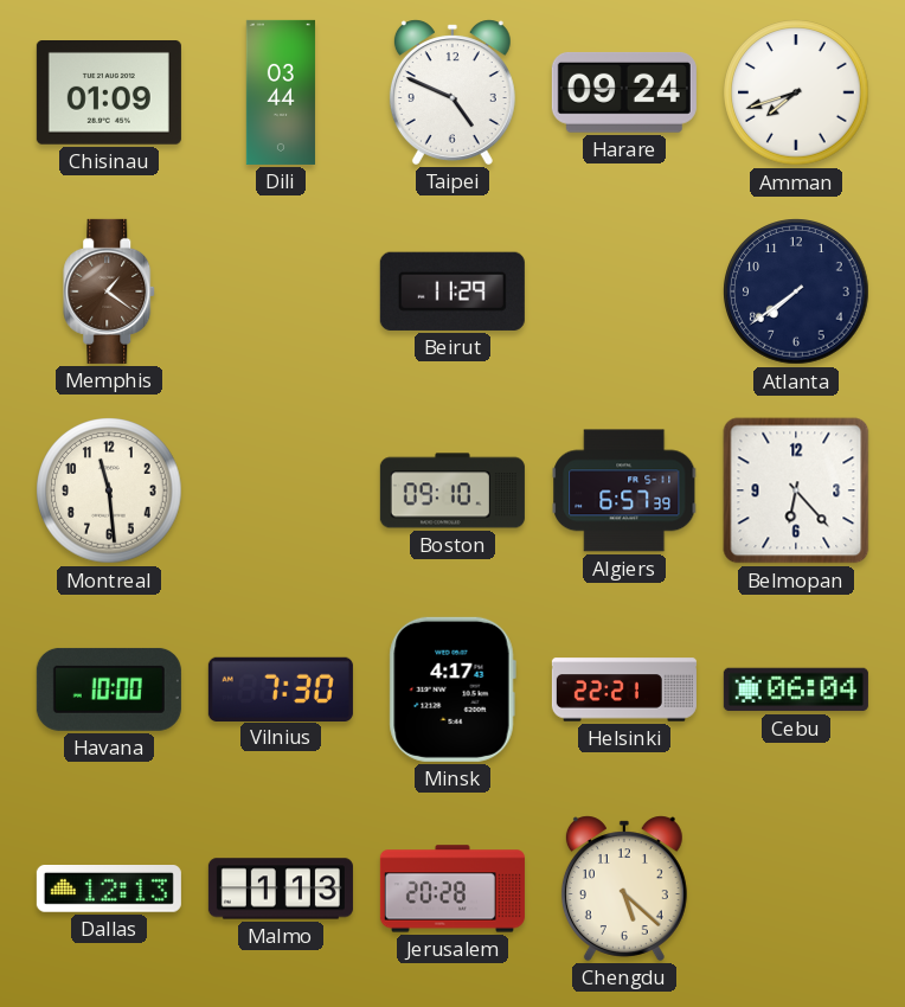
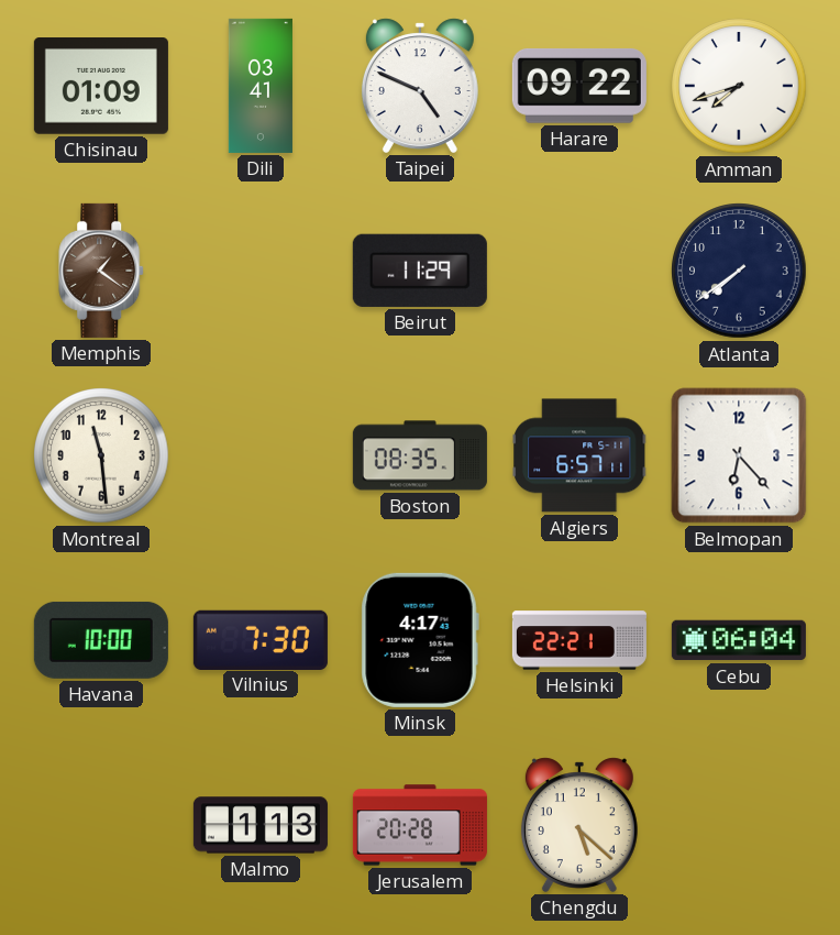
Dili: 03:44 -> 03:41 (261, 86)
Harare: 09:24 -> 09:22 (579, 86)
Boston: 09:10 -> 08:35 (420, 455)
Algiers: 6:57:39 -> 6:57:11 (581, 455)
Dallas: 12:13 -> none (109, 890)
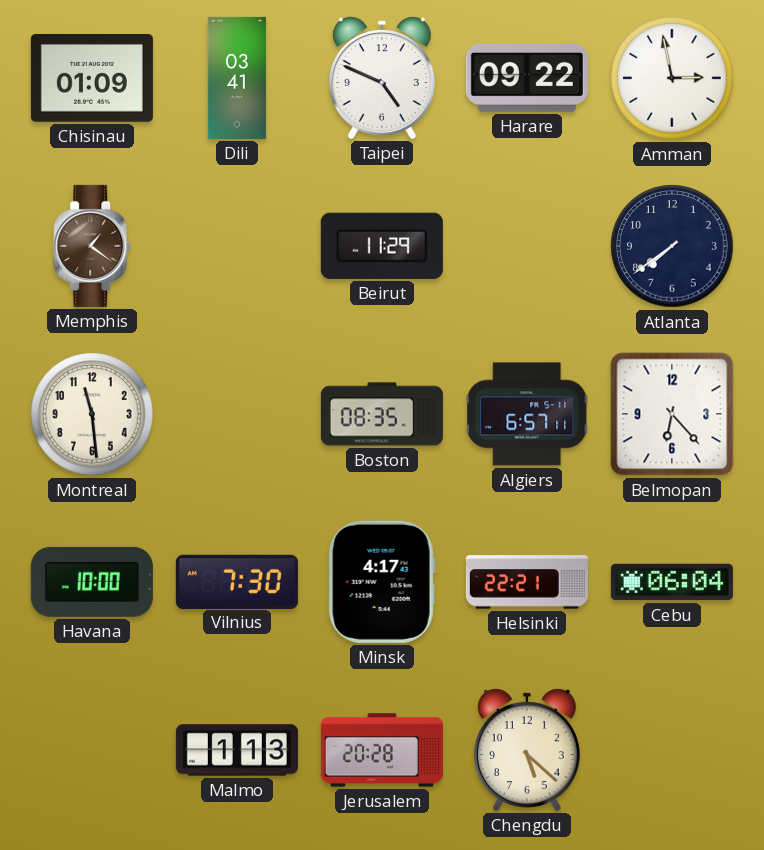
Amman: 7:42 -> 2:58 (672, 78)
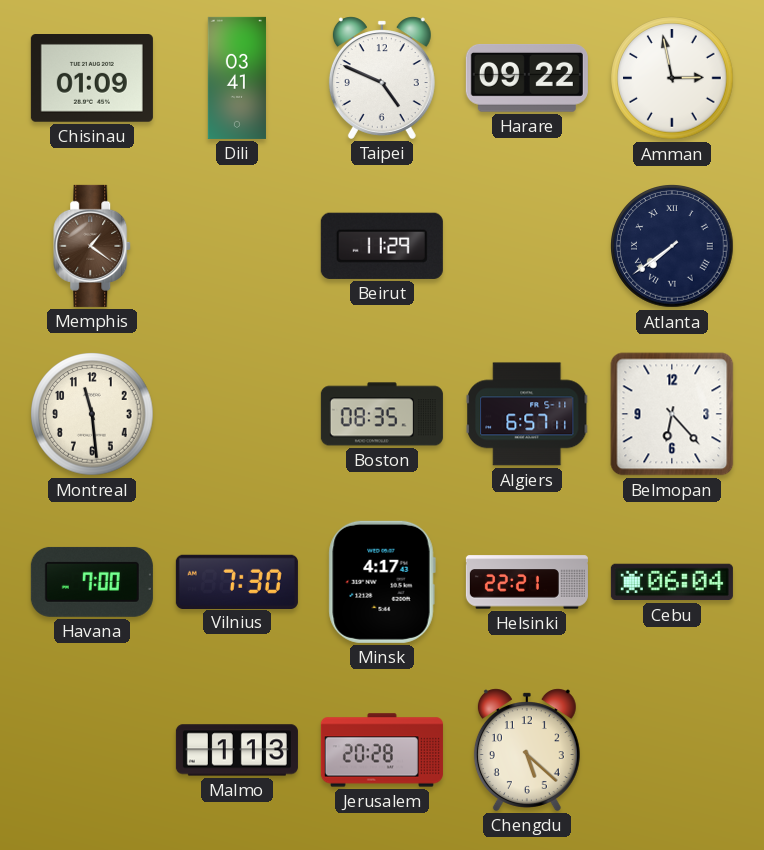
Atlanta numerals: Arabic -> Roman (672, 246)
Havana: 10:00 -> 7:00 (92, 582)
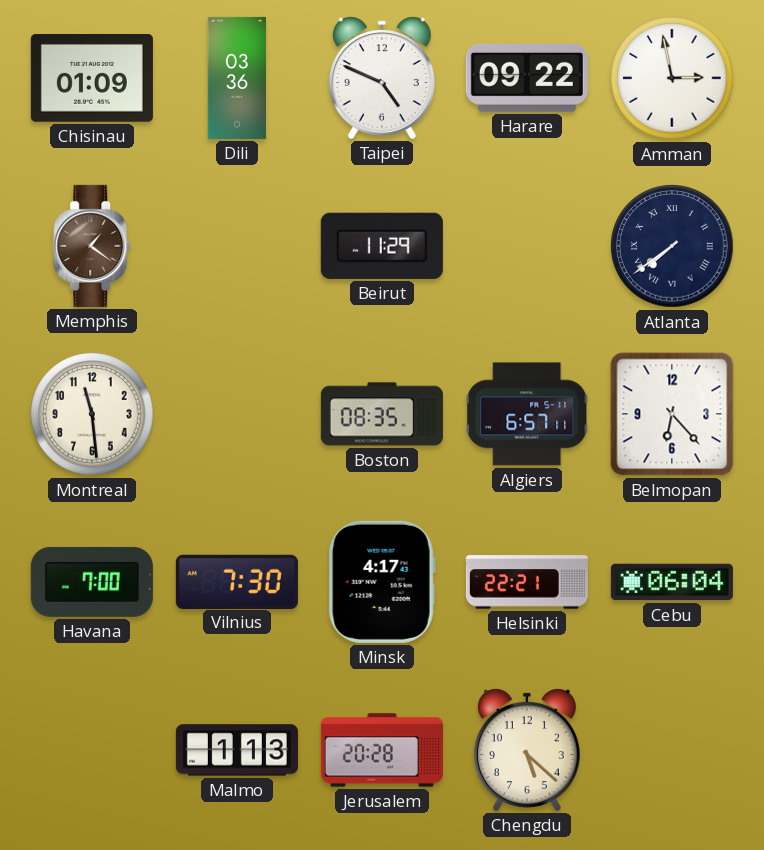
Dili: 03:41 -> 03:36 (237, 78)
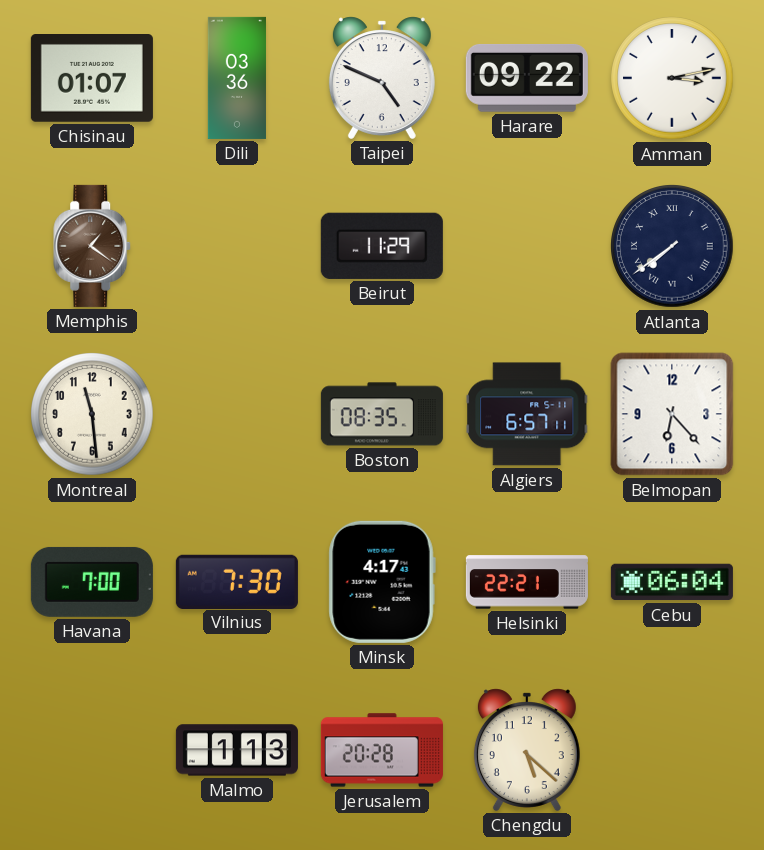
Chisinau: 01:09 -> 01:07 (92, 79)
Amman: 2:58 -> 3:13 (672, 78)
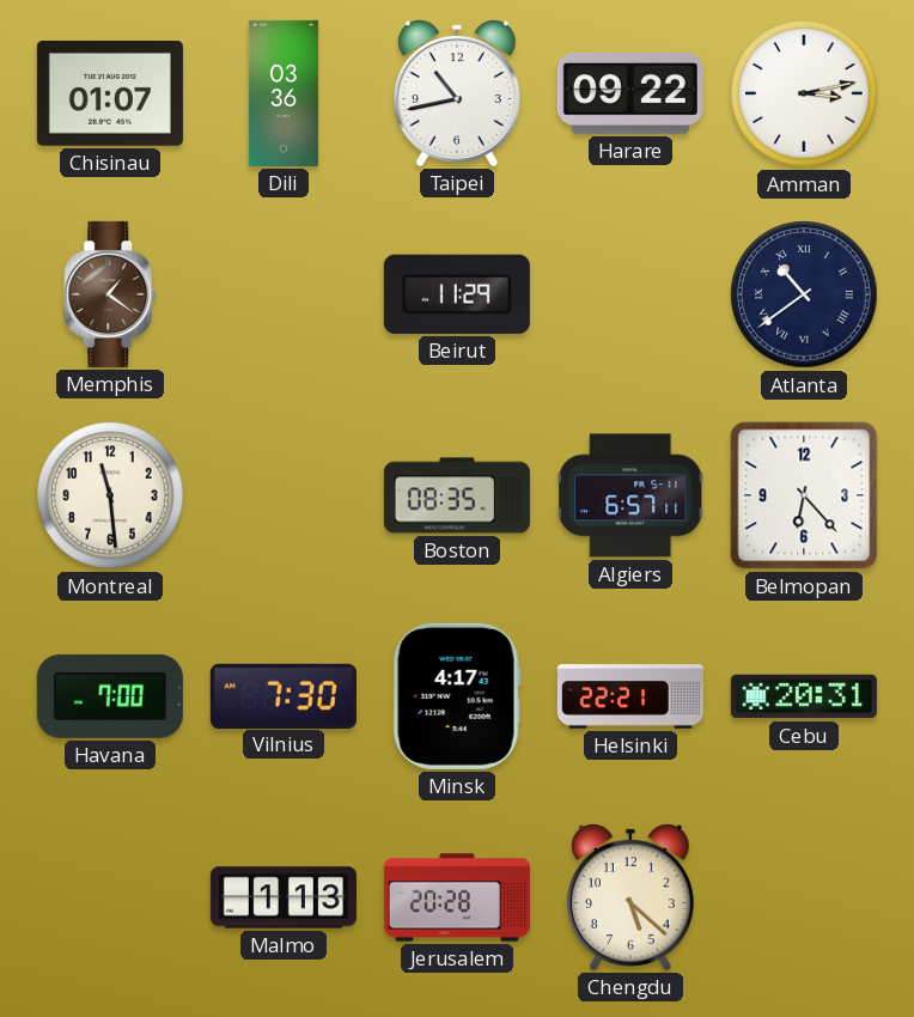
Taipei: 4:49 -> 10:43 (457, 93)
Atlanta: 7:39 -> 10:39 (804, 294)
Cebu: 06:04 -> 20:31 (804, 696)
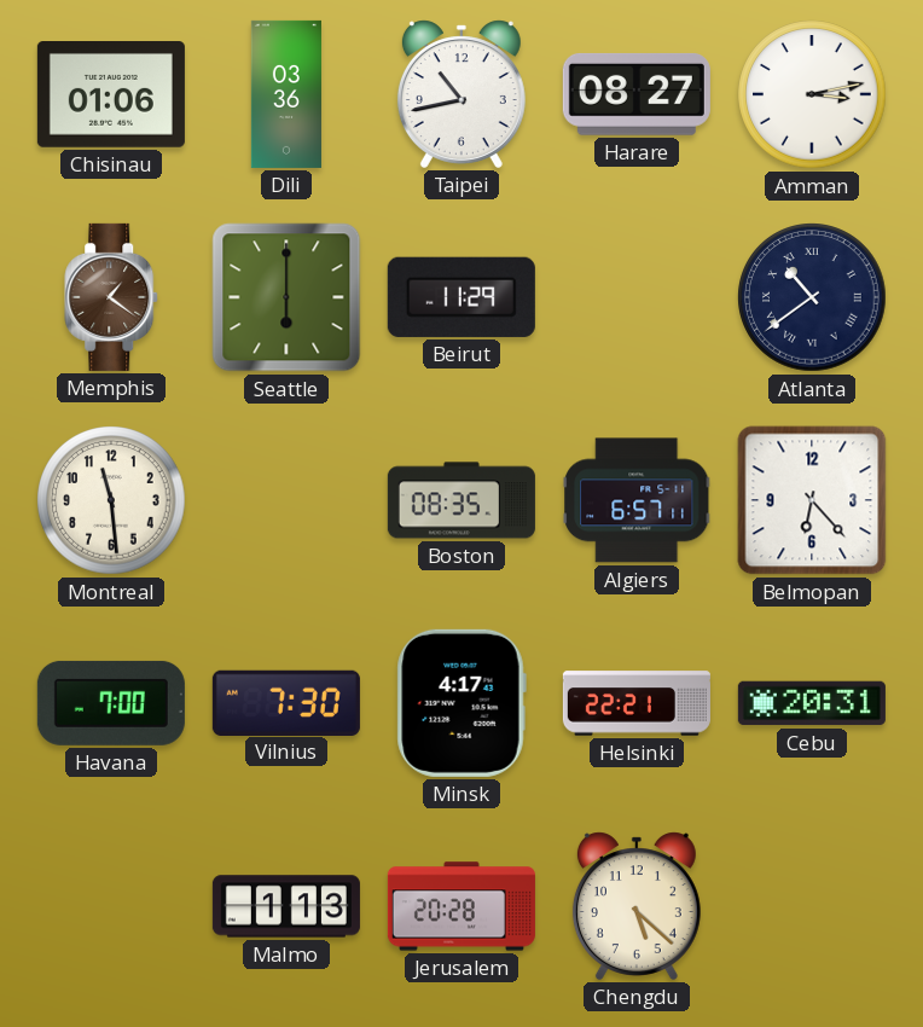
Chisinau: 01:07 -> 01:06 (111, 95)
Harare: 09:22 -> 08:27 (637, 94)
Seattle: none -> 6:00 (286, 297)
